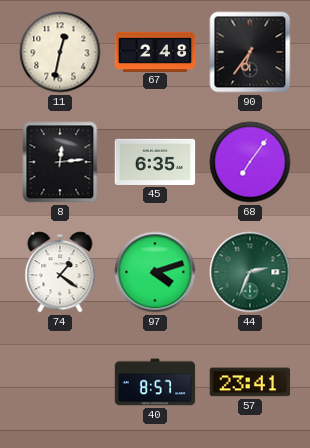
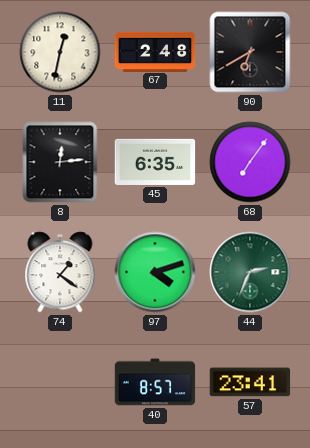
90: 6:36 -> 6:40 (250, 52)
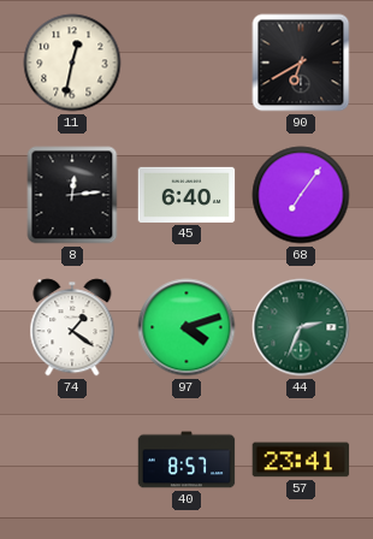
67: 2:48 -> none (155, 51)
45: 6:35 -> 6:40 (186, 195)
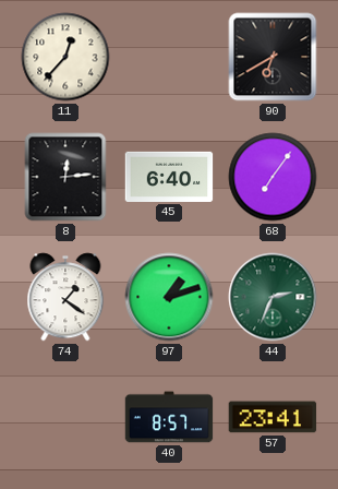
11: 12:32 -> 12:37 (65, 57)
97: 4:12 -> 1:12 (169, 297)
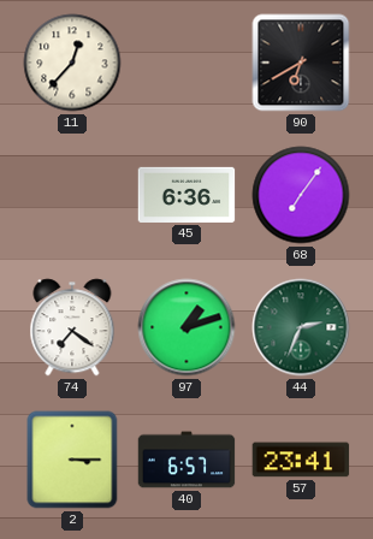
8: 12:14 -> none (65, 177)
45: 6:40 -> 6:36 (186, 195)
74: 1:21 -> 7:21 (72, 327)
2: none -> 3:15 (72, 460)
40: 8:57 -> 6:57 (186, 460)
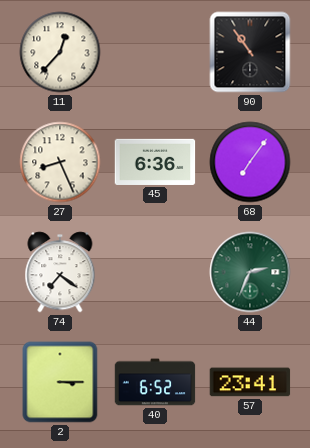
90: 6:40 -> 10:54 (250, 52)
27: none -> 8:26 (60, 162)
97: 1:12 -> none (186, 327)
40: 6:57 -> 6:52 (155, 382)
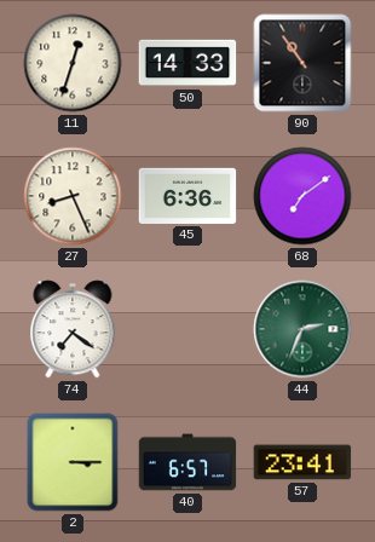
11: 12:37 -> 12:33 (73, 63)
50: none -> 14:33 (187, 63)
68: 7:06 -> 7:09 (302, 196)
40: 6:52 -> 6:57 (187, 462)
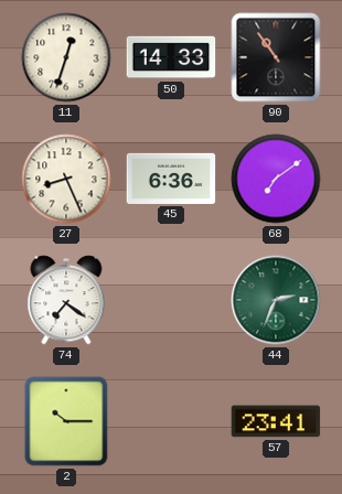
2: 3:15 -> 10:15 (66, 421)
40: 6:57 -> none (187, 462)
